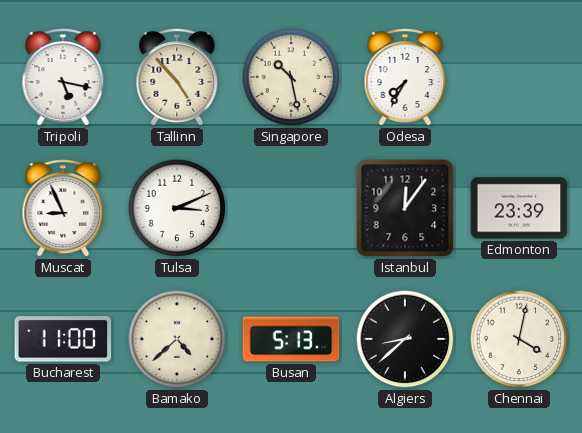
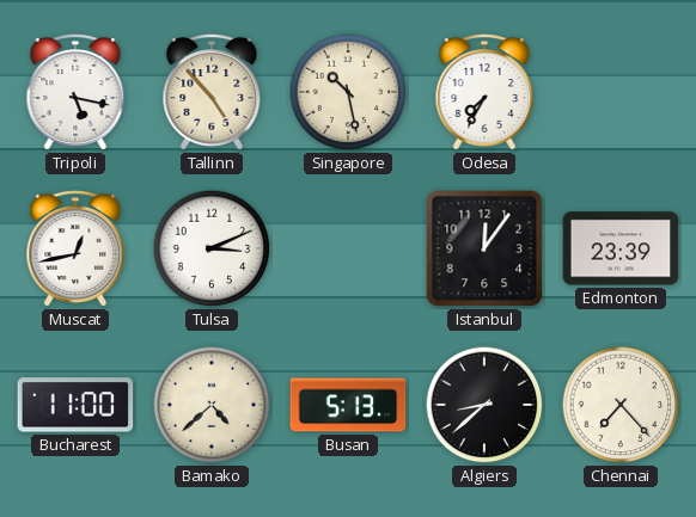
Muscat: 8:56 -> 12:43 (75, 248)
Chennai: 4:02 -> 7:23 (621, 405)
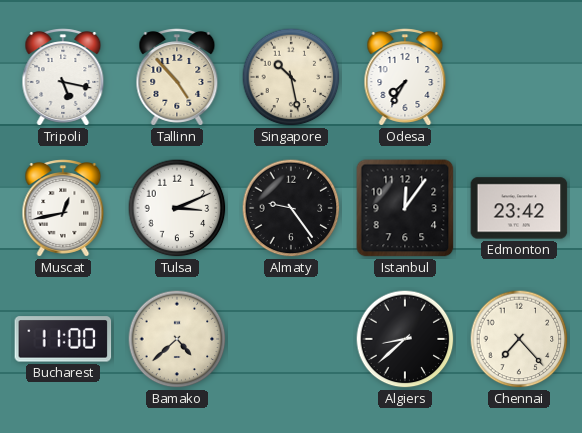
Almaty: none -> 9:24 (291, 208)
Edmonton: 23:39 -> 23:42 (519, 208)
Busan: 5:13 -> none (348, 405)
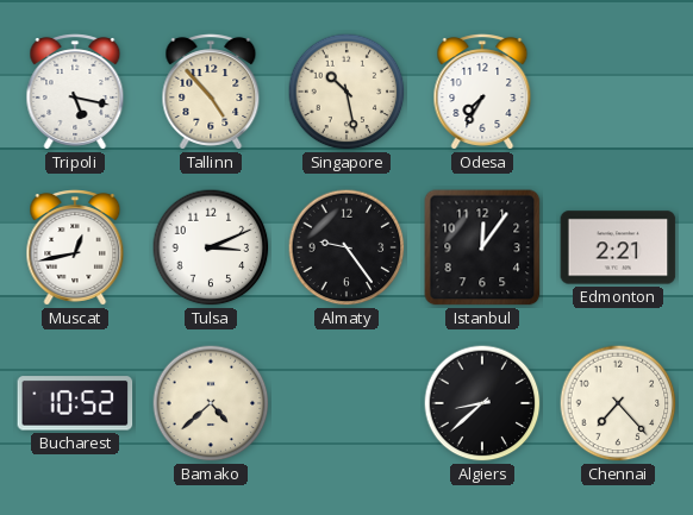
Edmonton: 23:42 -> 2:21 (618, 247)
Bucharest: 11:00 -> 10:52 (75, 403)
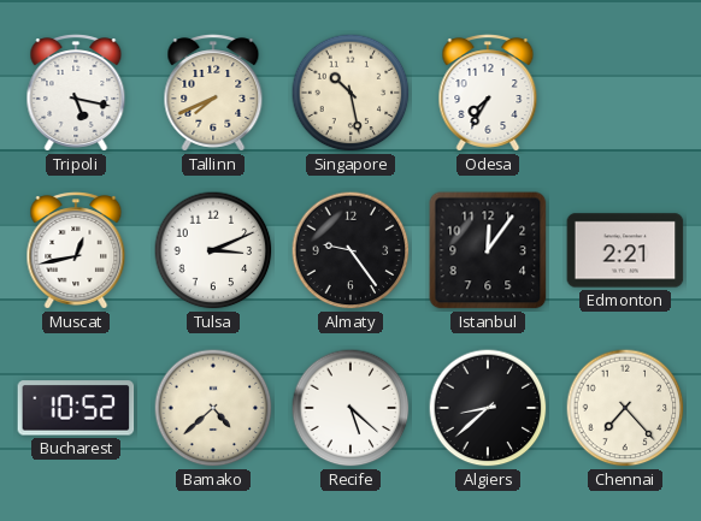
Tallinn: 4:53 -> 7:41 (213, 93)
Recife: none -> 5:22 (350, 408)
